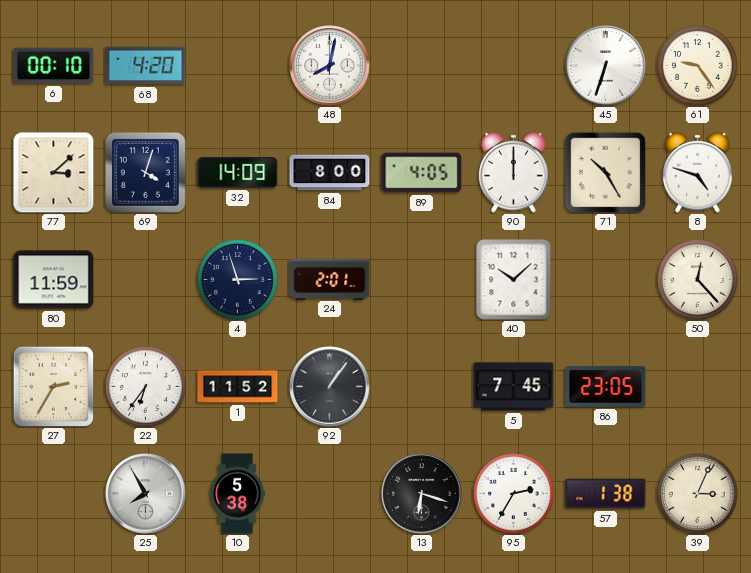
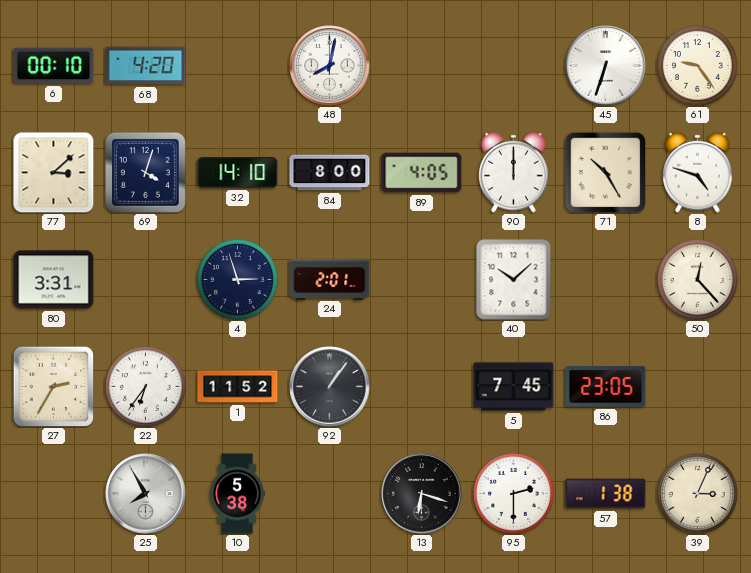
32: 14:09 -> 14:10 (238, 173)
80: 11:59 -> 3:31 (54, 280)
95: 2:35 -> 2:30 (514, 494)
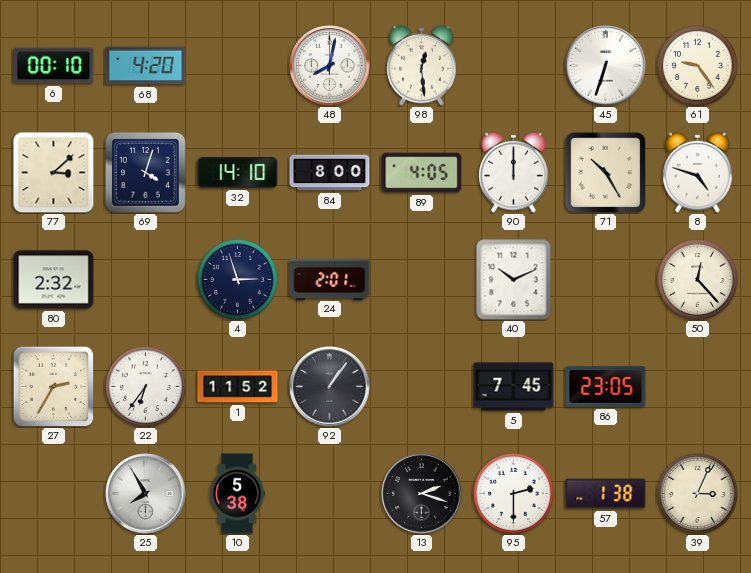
98: none -> 12:29 (422, 65)
80: 3:31 -> 2:32 (54, 280)
40: 10:08 -> 10:11 (514, 280)
13: 6:18 -> 2:18 (422, 494)
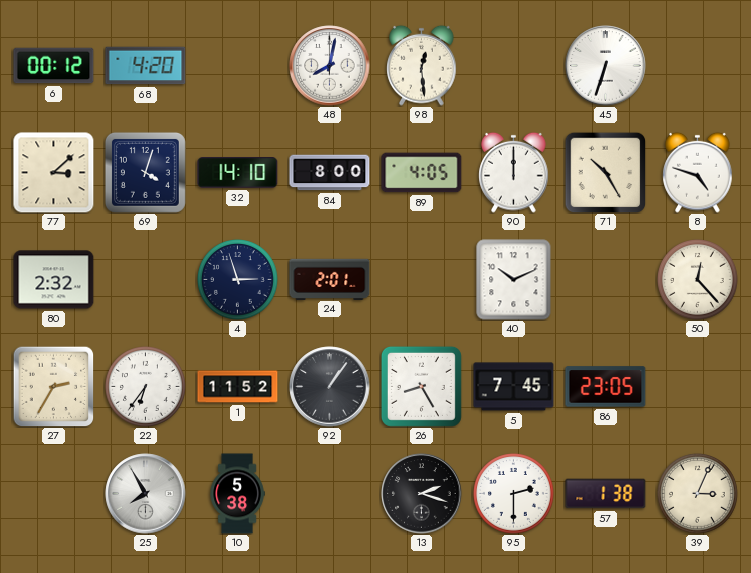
6: 00:10 -> 00:12 (54, 66)
61: 9:24 -> none (698, 66)
26: none -> 8:25 (421, 386)
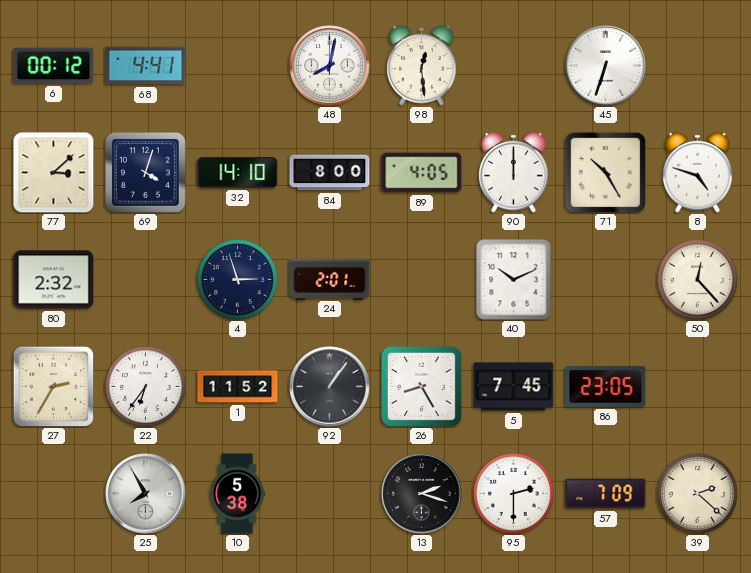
68: 4:20 -> 4:41 (146, 66)
57: 1:38 -> 7:09 (606, 494)
39: 3:04 -> 2:22 (698, 494)
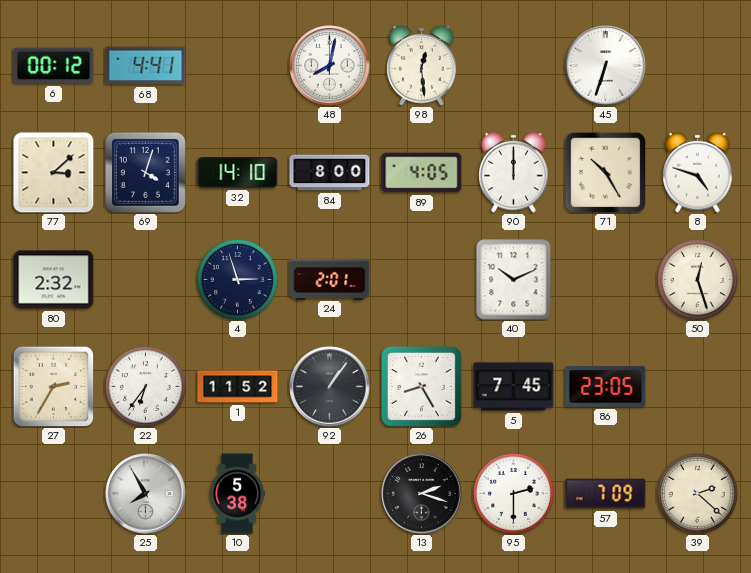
50: 12:23 -> 12:27 (698, 280)
